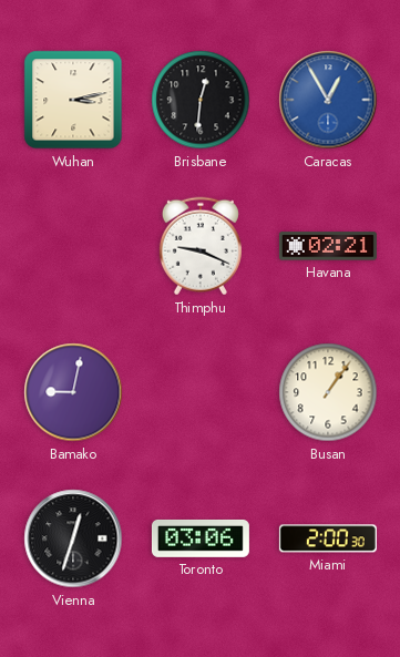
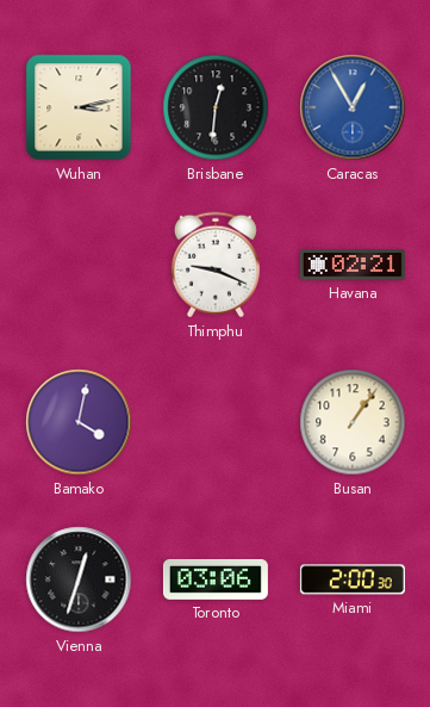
Bamako: 9:02 -> 4:02 (79, 422)
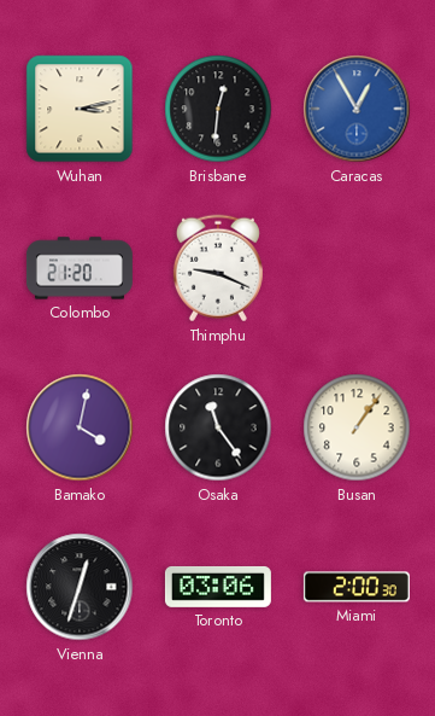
Colombo: none -> 21:20 (80, 268)
Havana: 02:21 -> none (353, 265)
Osaka: none -> 11:24 (218, 427)
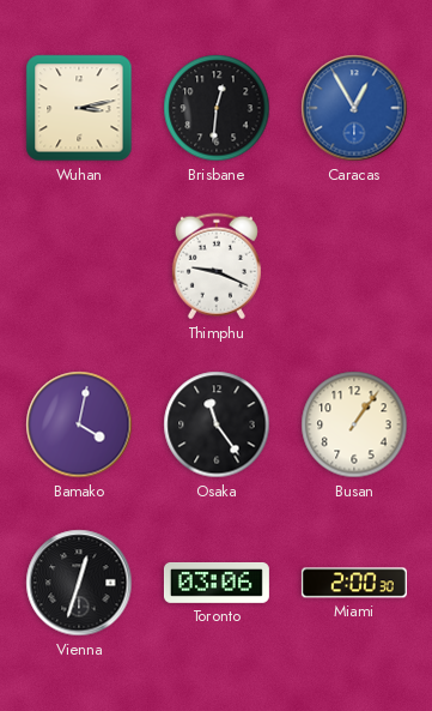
Colombo: 21:20 -> none (80, 268)
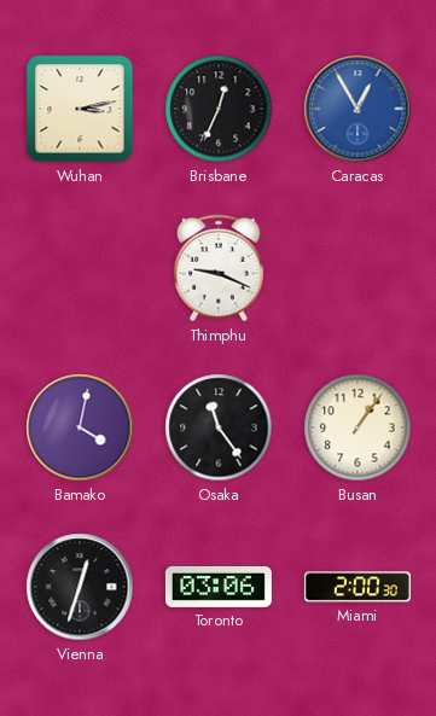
Brisbane: 12:31 -> 12:34 (219, 109)
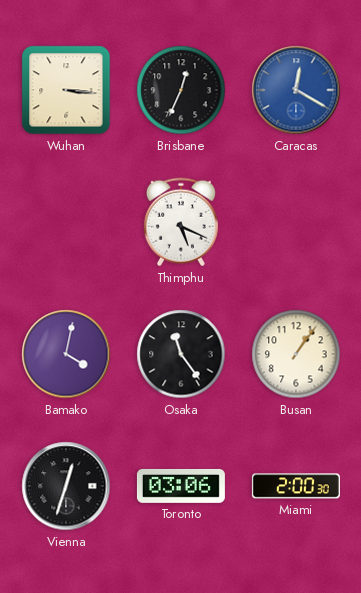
Wuhan: 3:13 -> 3:16 (66, 90)
Caracas: 12:55 -> 12:20 (296, 90)
Thimphu: 9:19 -> 5:19 (181, 222)
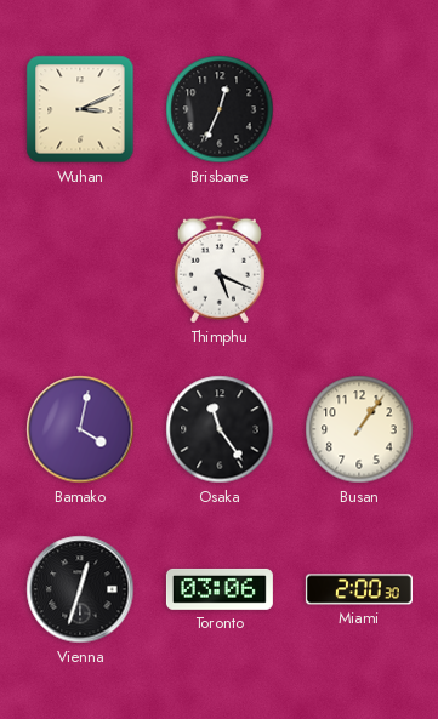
Wuhan: 3:16 -> 3:11 (80, 109)
Caracas: 12:20 -> none (296, 90)
